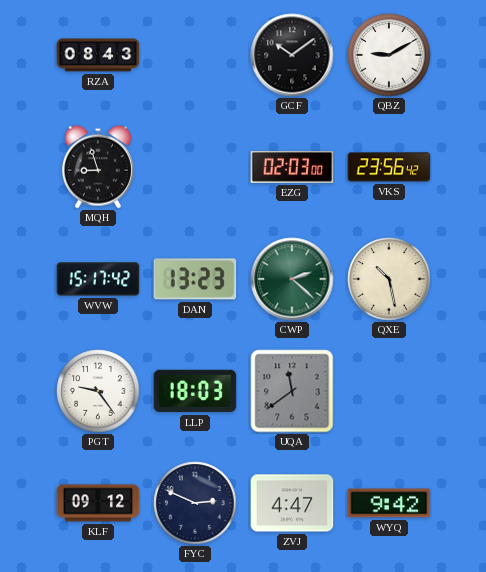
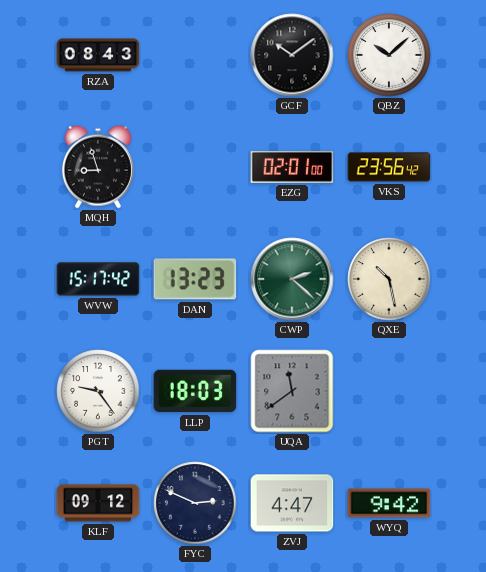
QBZ: 9:10 -> 10:08 (389, 55)
EZG: 02:03 -> 02:01 (292, 167)
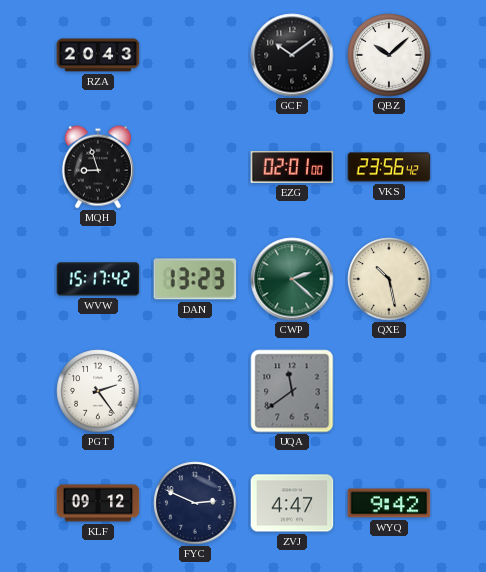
RZA: 08:43 -> 20:43 (98, 55)
PGT: 9:24 -> 2:24 (98, 391)
LLP: 18:03 -> none (195, 391)
